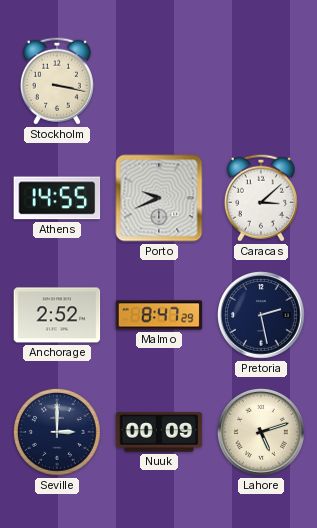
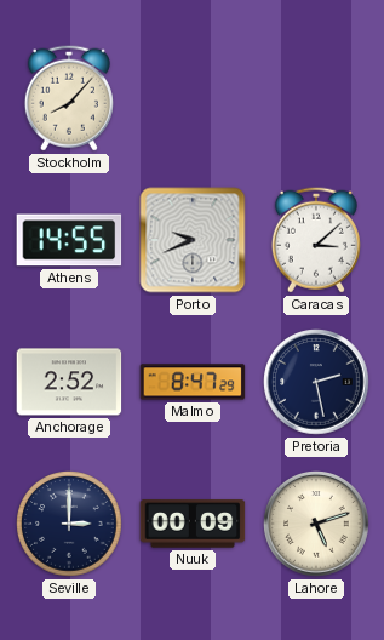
Stockholm: 3:17 -> 8:07 (69, 98)
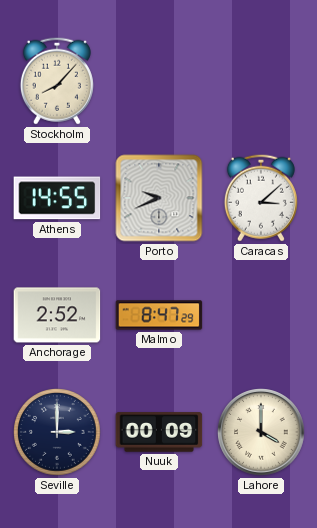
Pretoria: 2:28 -> none (316, 382)
Lahore: 5:12 -> 4:00 (261, 432)
